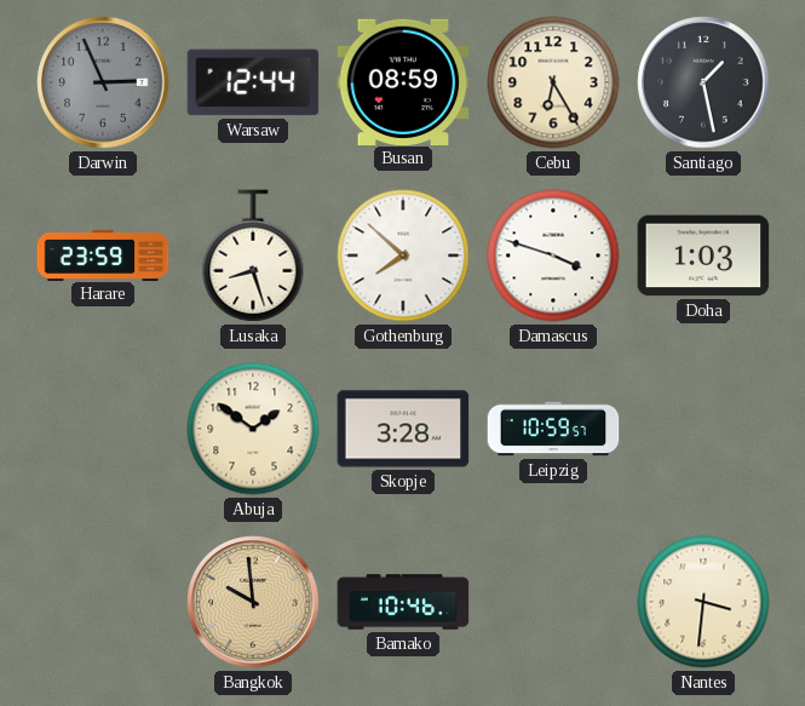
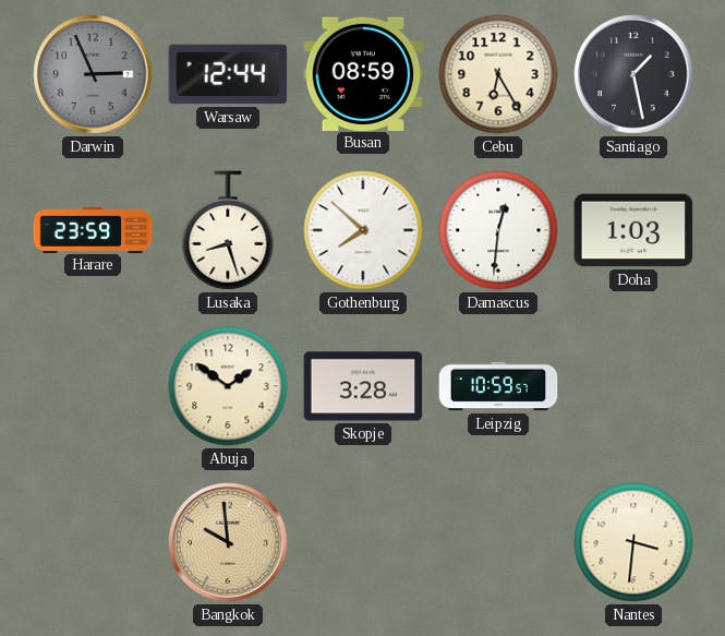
Damascus: 3:48 -> 12:31 (498, 230)
Bamako: 10:46 -> none (403, 602)
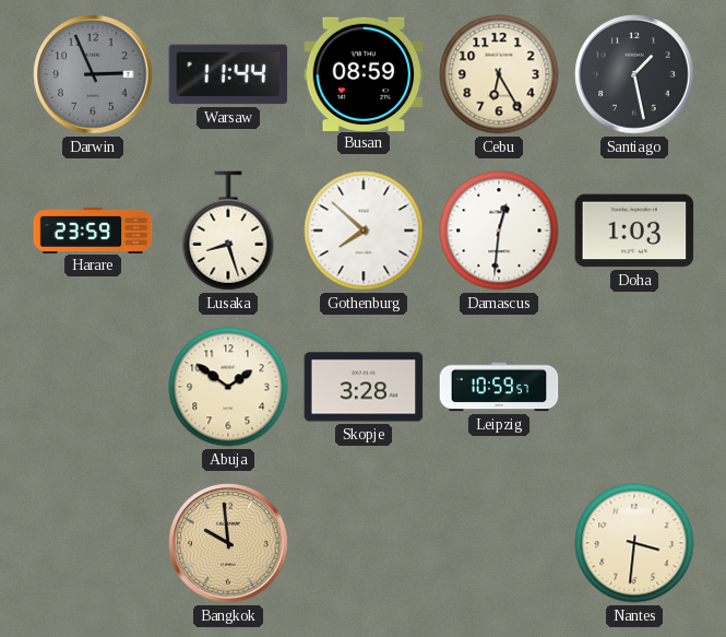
Warsaw: 12:44 -> 11:44 (228, 74)
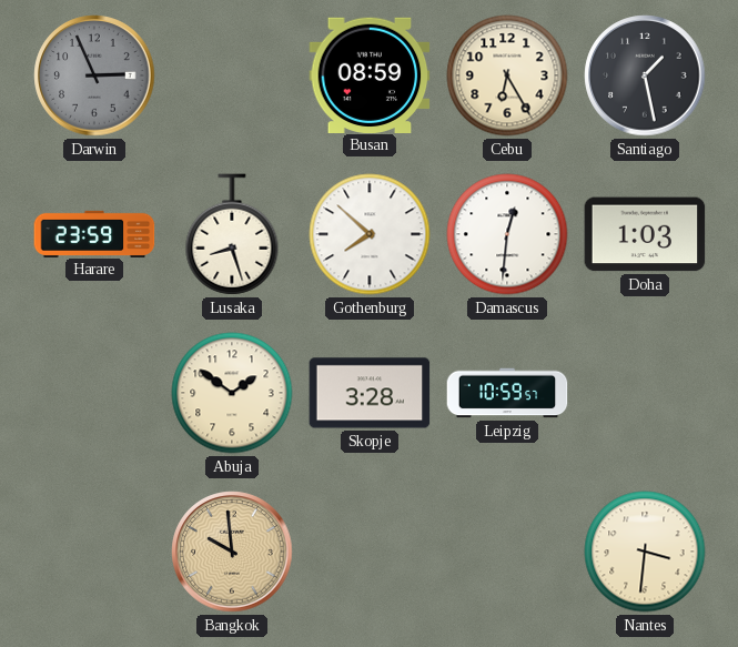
Warsaw: 11:44 -> none (228, 74)
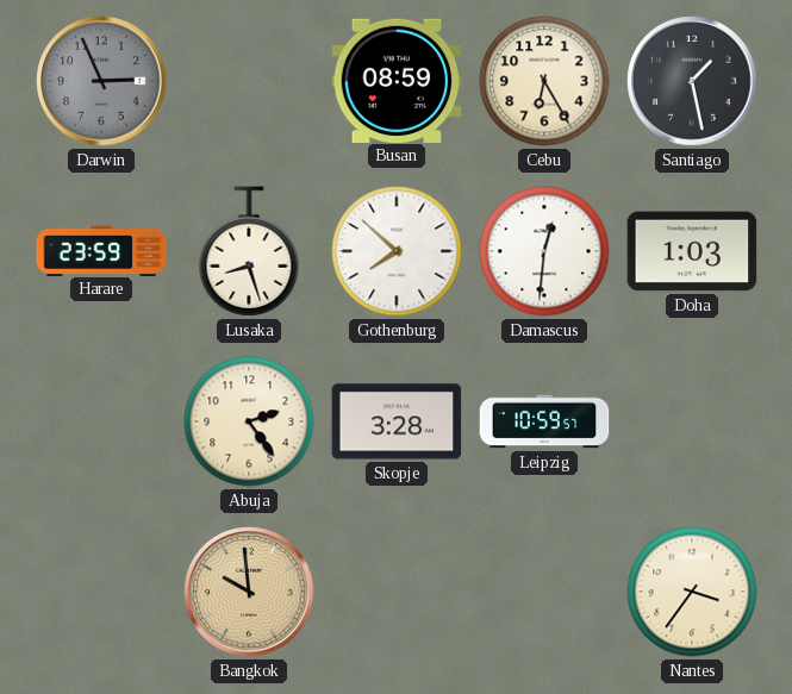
Abuja: 1:51 -> 2:24 (249, 421)
Nantes: 3:31 -> 3:36 (692, 592)
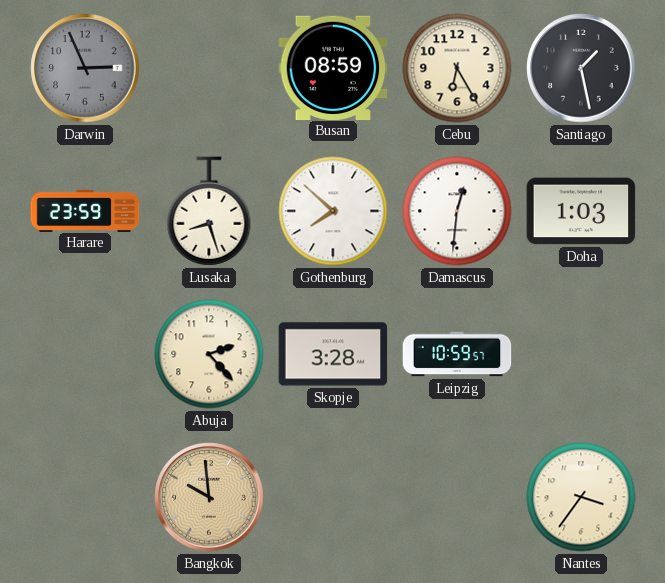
Abuja: 2:24 -> 2:23 (209, 354)
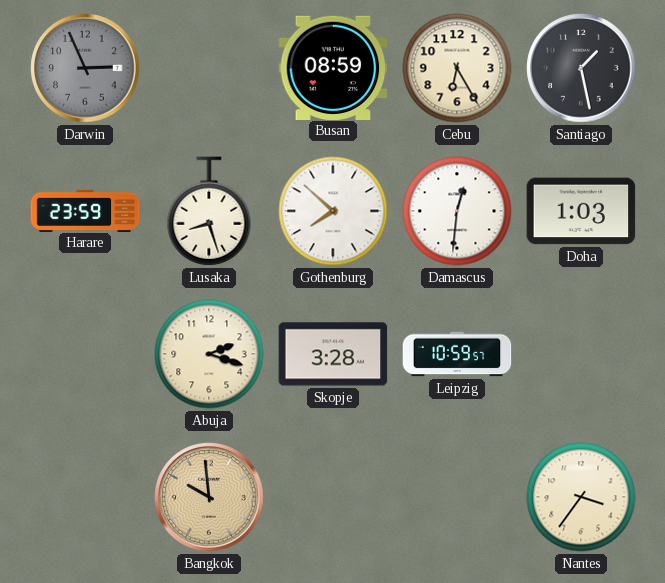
Abuja: 2:23 -> 2:18 (209, 354)
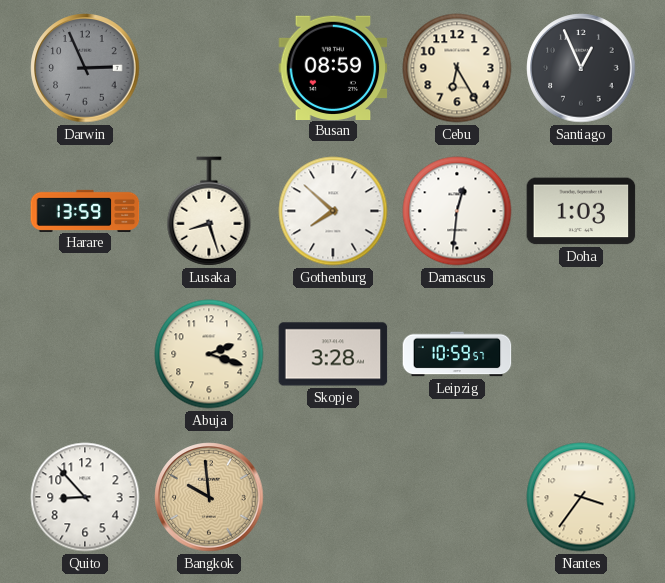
Santiago: 1:28 -> 12:56 (581, 68)
Harare: 23:59 -> 13:59 (85, 210)
Quito: none -> 8:53 (85, 497)
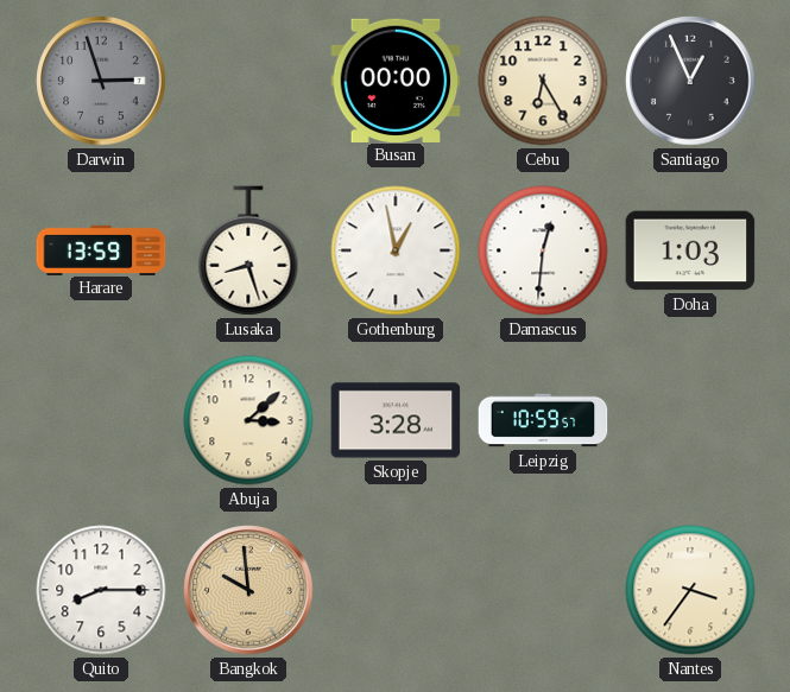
Darwin: 2:56 -> 2:57 (101, 81)
Busan: 08:59 -> 00:00 (396, 80)
Gothenburg: 7:52 -> 12:58 (396, 250)
Abuja: 2:18 -> 3:08 (248, 420)
Quito: 8:53 -> 8:15 (101, 590)
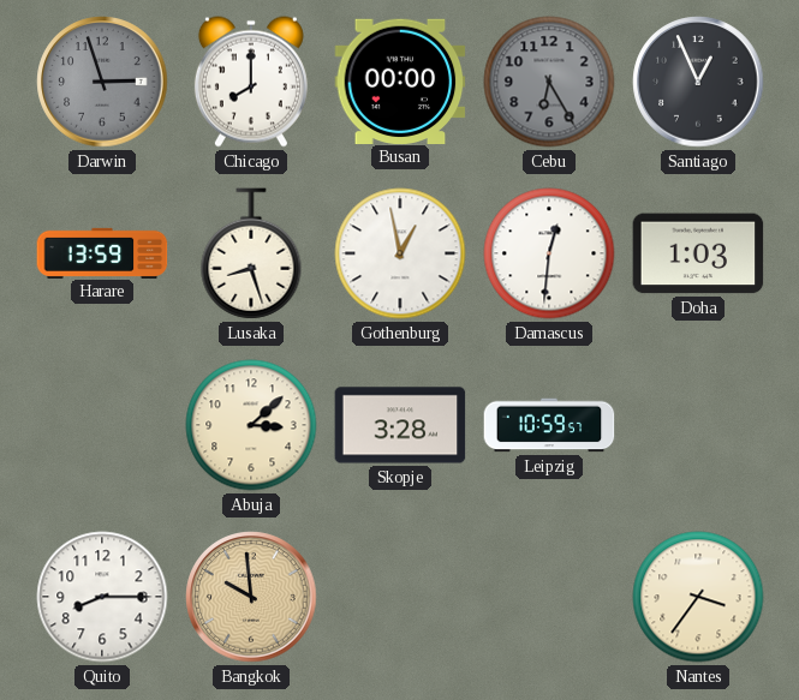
Chicago: none -> 8:00 (251, 82)
Cebu dial: cream -> grey (549, 82)
